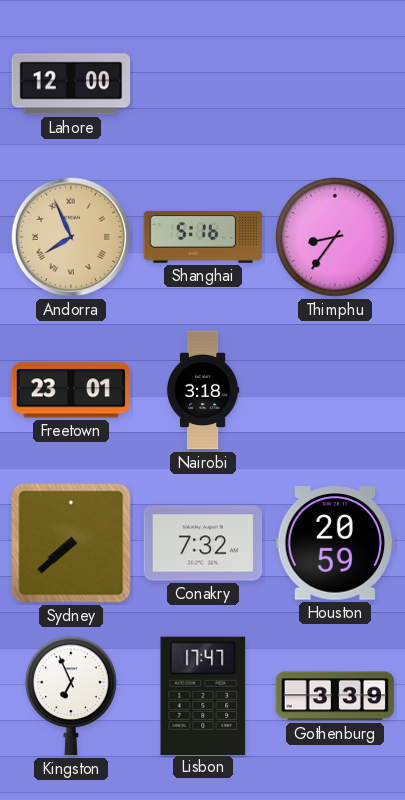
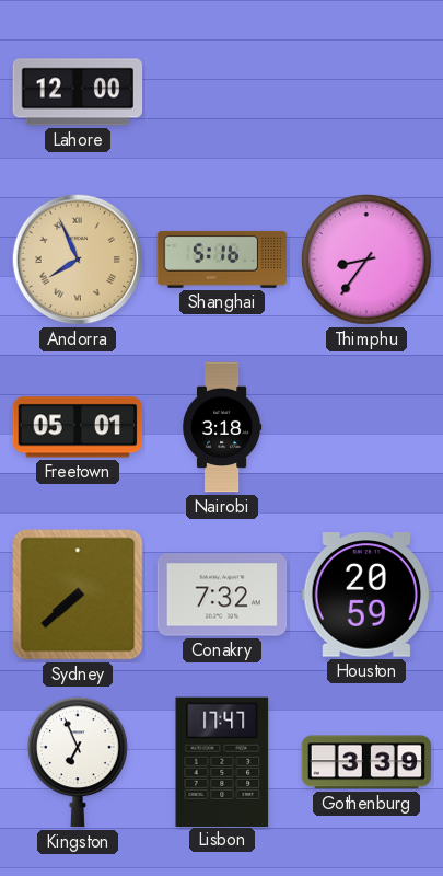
Freetown: 23:01 -> 05:01 (78, 427)
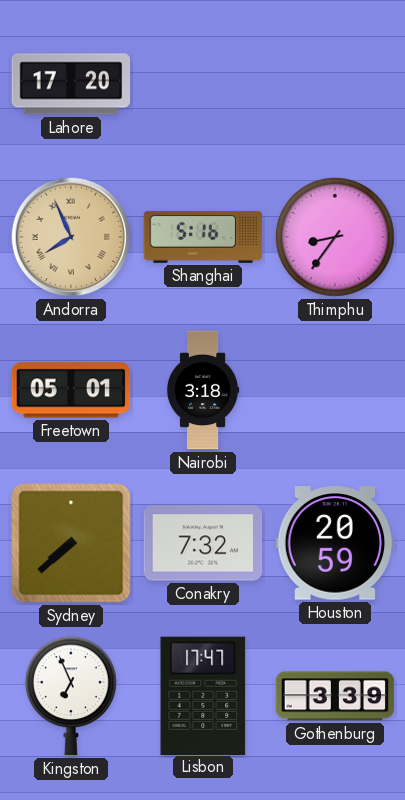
Lahore: 12:00 -> 17:20 (71, 84)
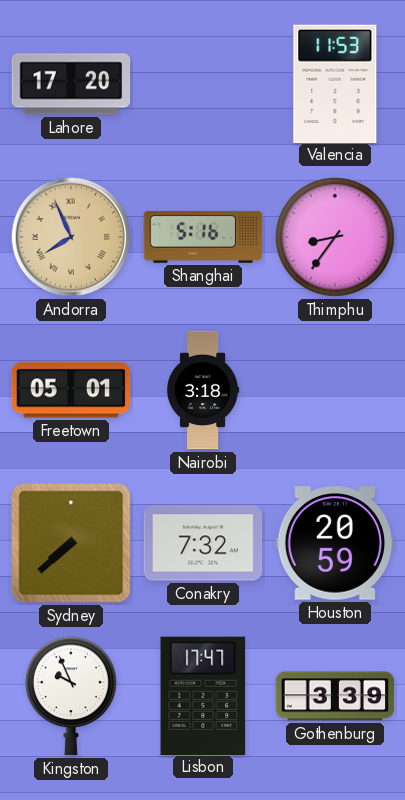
Valencia: none -> 11:53 (335, 83)
Kingston: 6:56 -> 9:56 (72, 696)
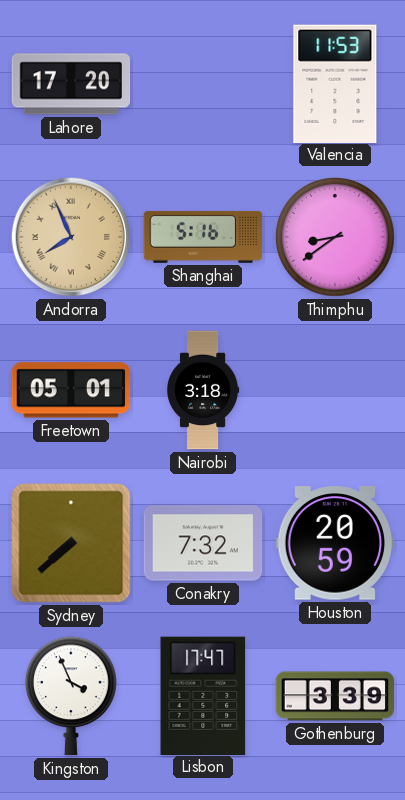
Thimphu: 8:36 -> 8:39 (335, 237)
Kingston: 9:56 -> 3:56 (72, 696)
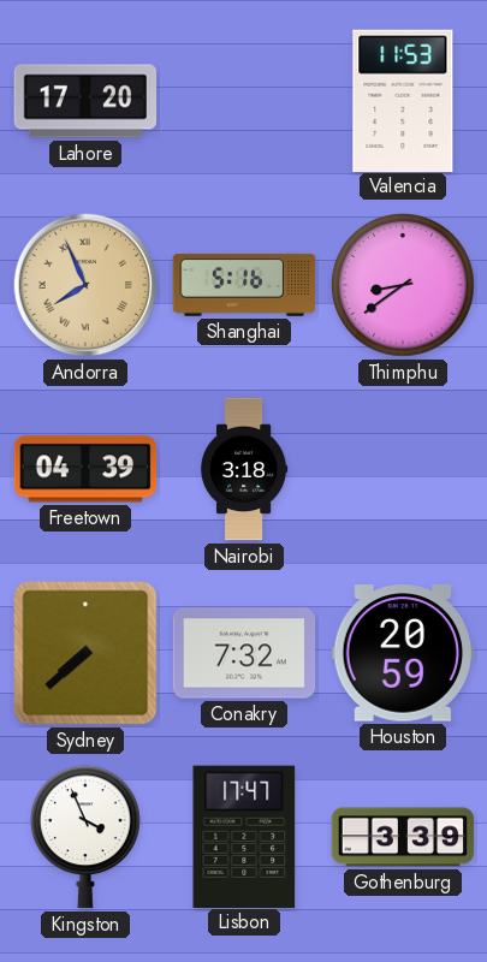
Freetown: 05:01 -> 04:39 (85, 469)
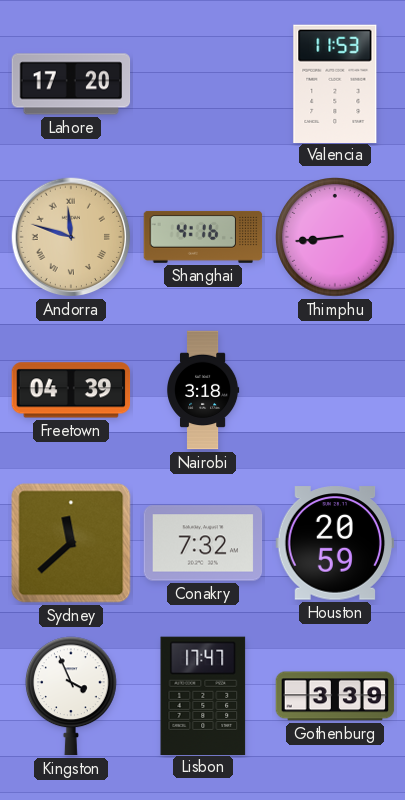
Andorra: 7:56 -> 11:48 (71, 237)
Shanghai: 5:16 -> 4:16 (203, 237)
Thimphu: 8:39 -> 8:44 (335, 237)
Sydney: 7:38 -> 11:38 (71, 543)
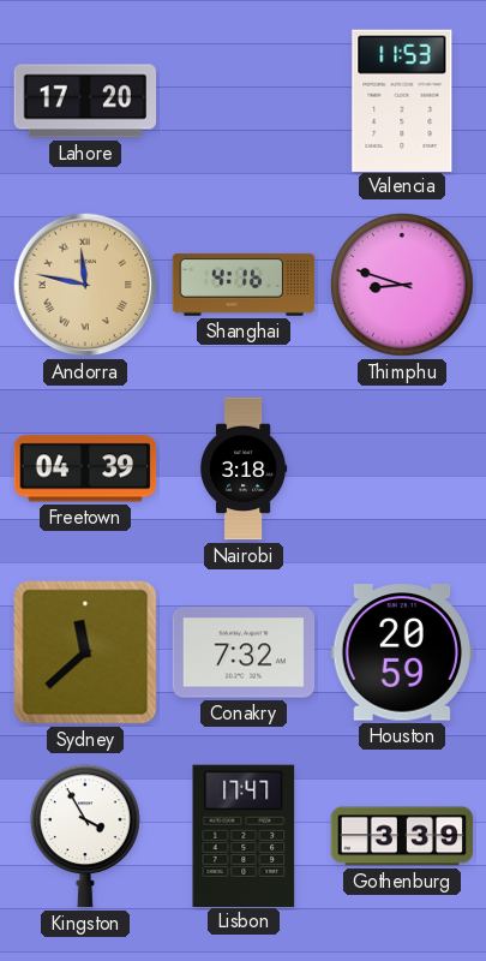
Andorra: 11:48 -> 11:47 (85, 285)
Thimphu: 8:44 -> 8:48 (402, 285)
Kingston: 3:56 -> 3:55 (86, 836)
